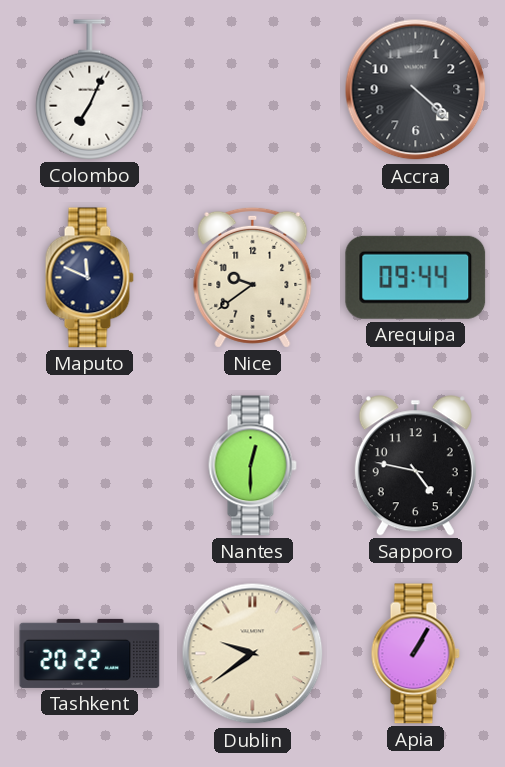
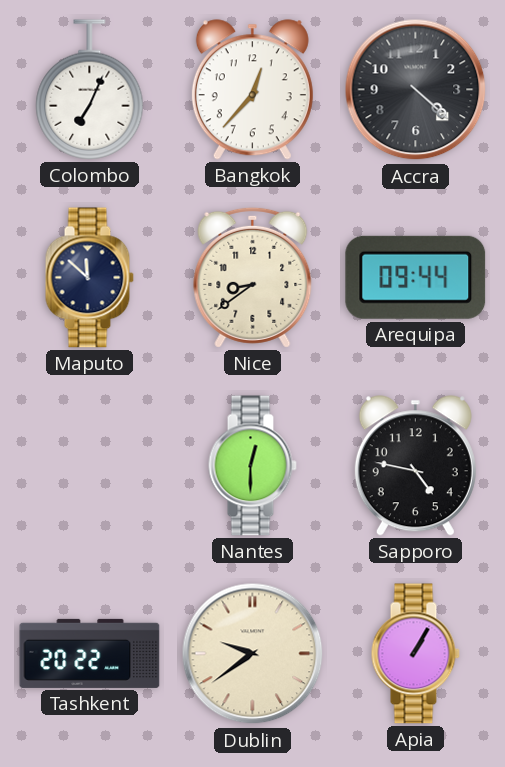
Bangkok: none -> 12:37 (252, 90)
Maputo: 11:49 -> 11:52 (89, 278)
Nice: 9:39 -> 8:39 (253, 277)
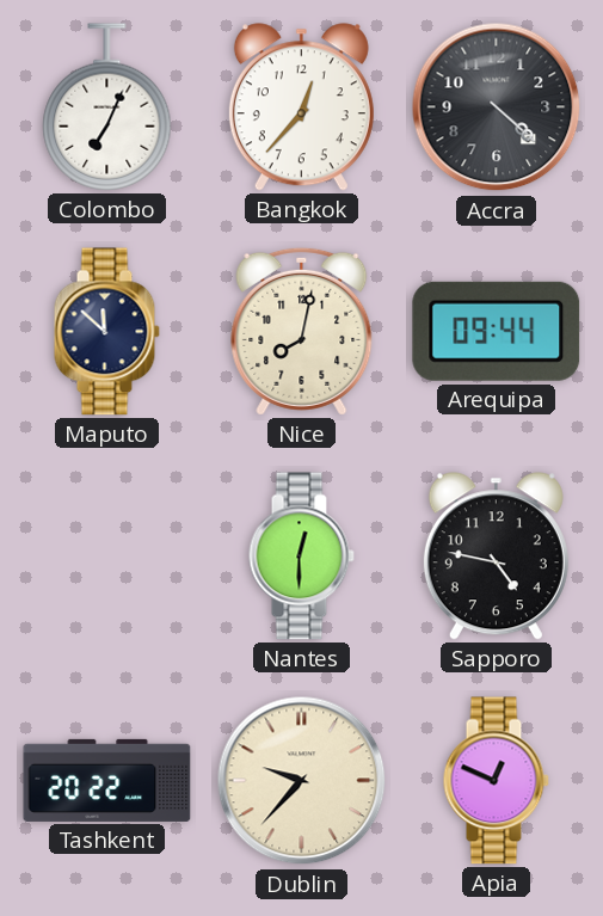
Nice: 8:39 -> 8:02 (302, 331)
Dublin: 9:39 -> 9:37 (302, 781)
Apia: 1:05 -> 12:49 (496, 781)
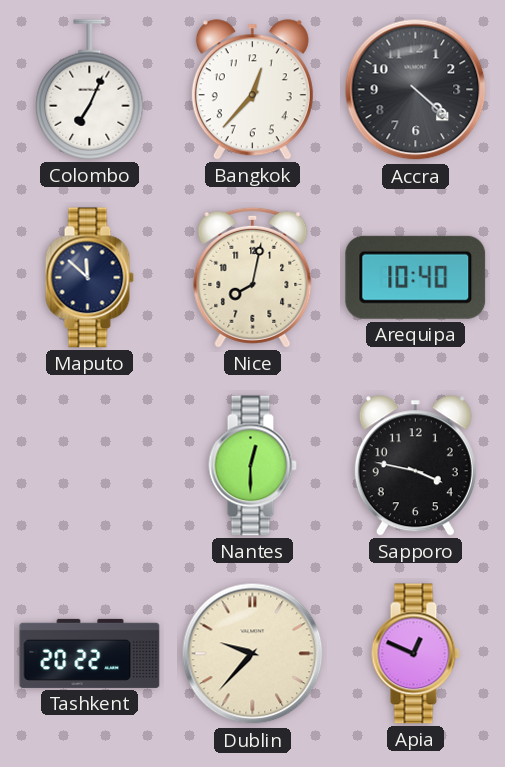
Arequipa: 09:44 -> 10:40 (416, 277)
Sapporo: 4:47 -> 3:47 (415, 466)
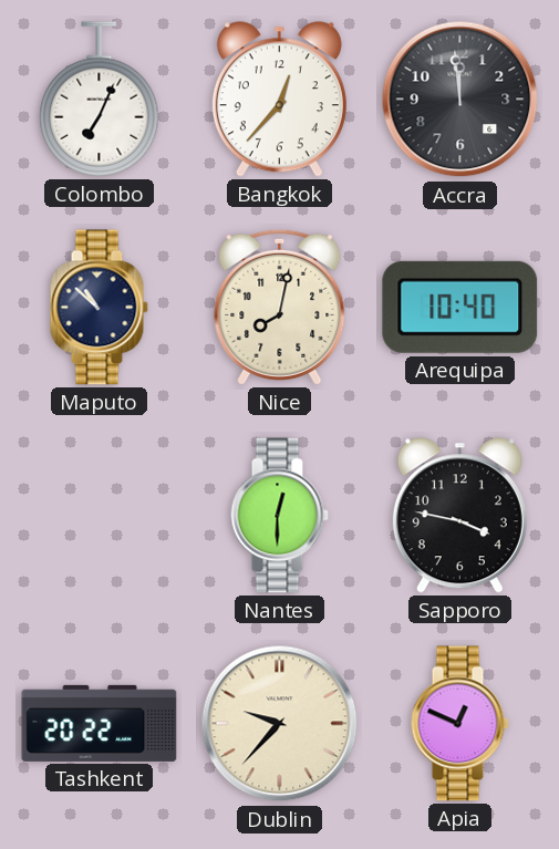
Accra: 4:22 -> 11:59 (460, 100)
Maputo: 11:52 -> 10:52 (99, 308)
